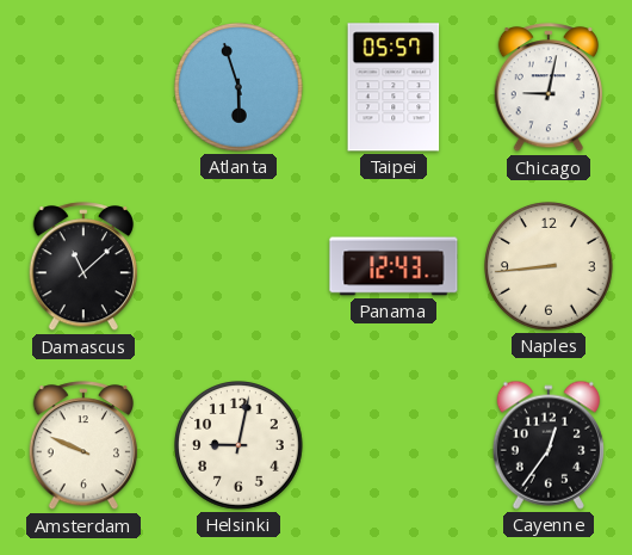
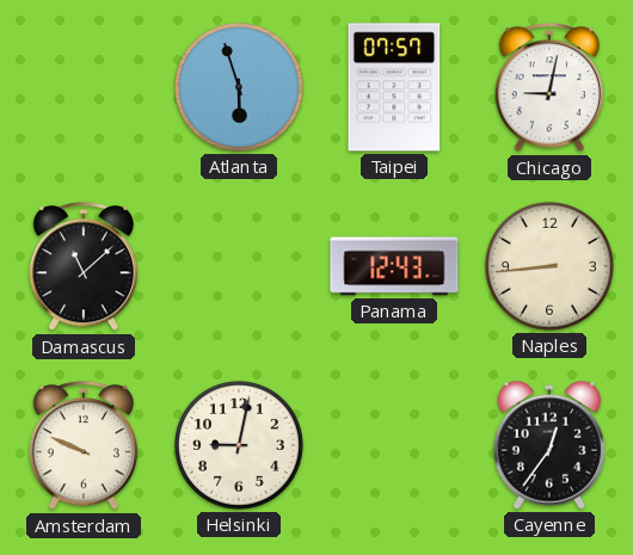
Taipei: 05:57 -> 07:57 (394, 87)
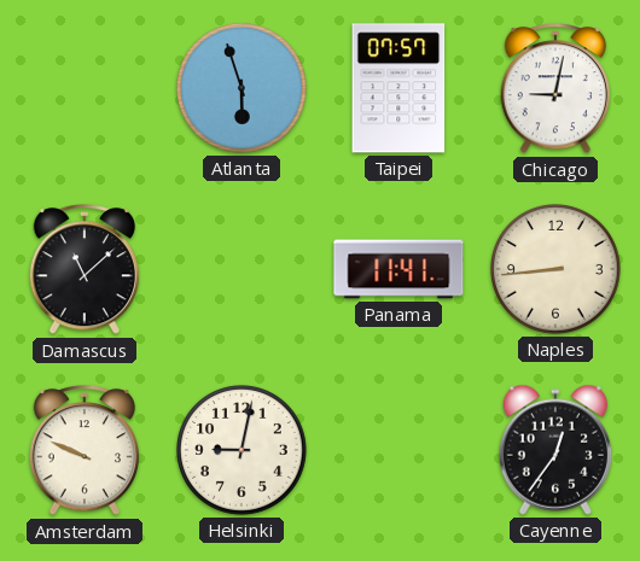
Panama: 12:43 -> 11:41 (398, 269)
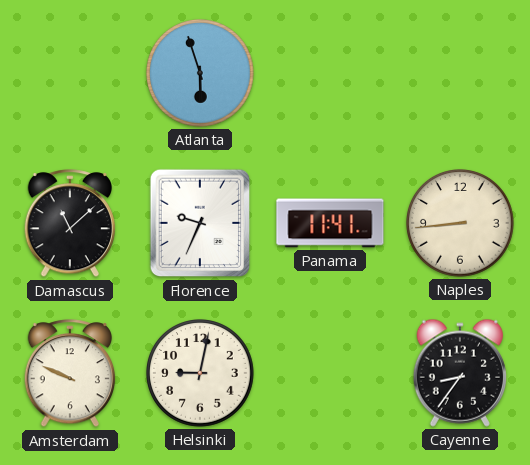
Taipei: 07:57 -> none (398, 88)
Chicago: 9:02 -> none (554, 89)
Florence: none -> 9:34 (200, 223)
Cayenne: 12:36 -> 8:36 (460, 373)
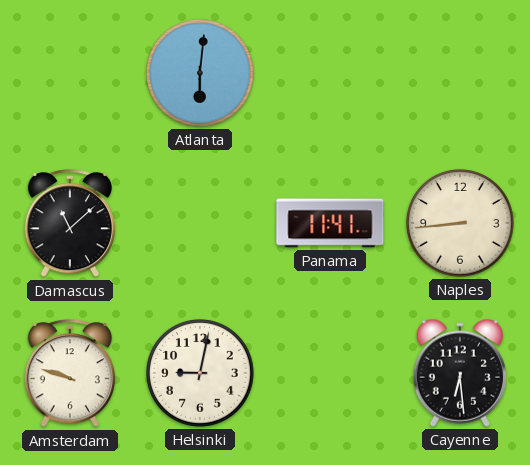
Atlanta: 5:57 -> 6:01 (201, 74)
Florence: 9:34 -> none (200, 223)
Amsterdam: 9:49 -> 9:48 (69, 374)
Cayenne: 8:36 -> 6:29 (460, 373)
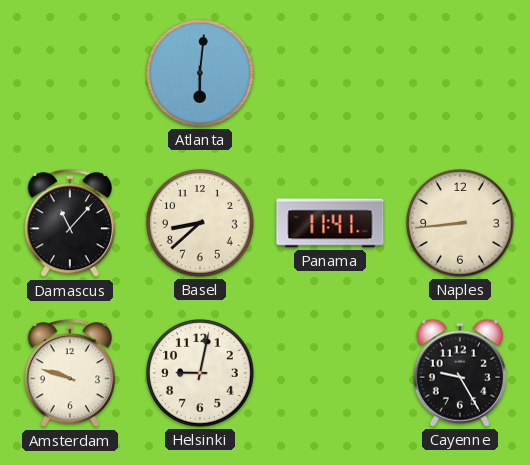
Damascus: 11:08 -> 11:07 (69, 224)
Basel: none -> 8:38 (201, 224)
Cayenne: 6:29 -> 9:25 (460, 373)
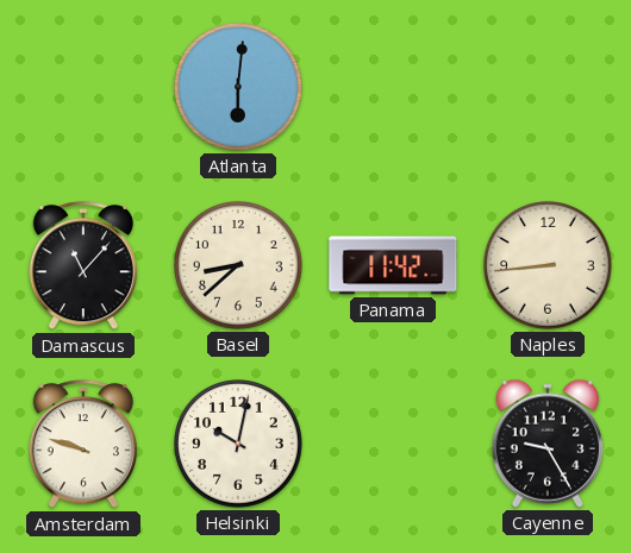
Panama: 11:41 -> 11:42 (393, 265)
Helsinki: 9:02 -> 10:02 (239, 445)
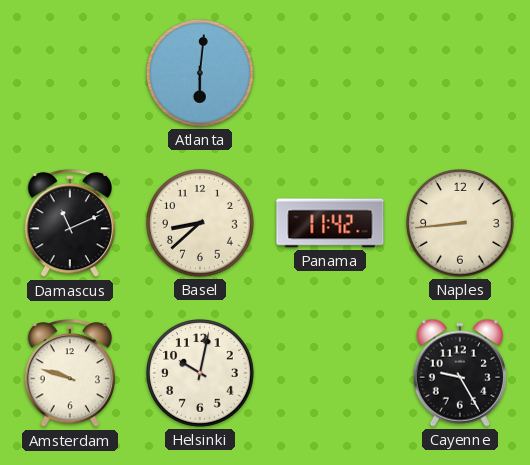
Damascus: 11:07 -> 11:11 (69, 224)
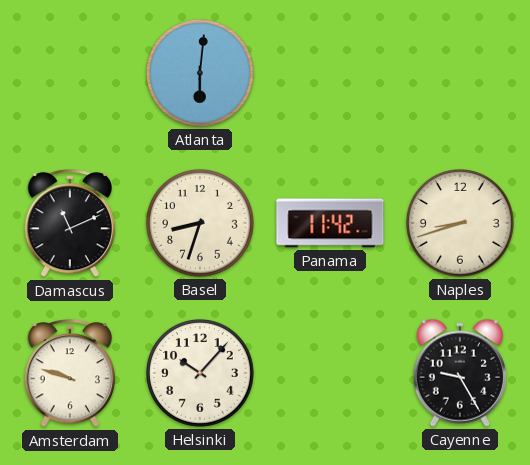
Basel: 8:38 -> 8:33 (201, 224)
Naples: 8:44 -> 8:42 (461, 224)
Helsinki: 10:02 -> 10:07 (201, 374)
